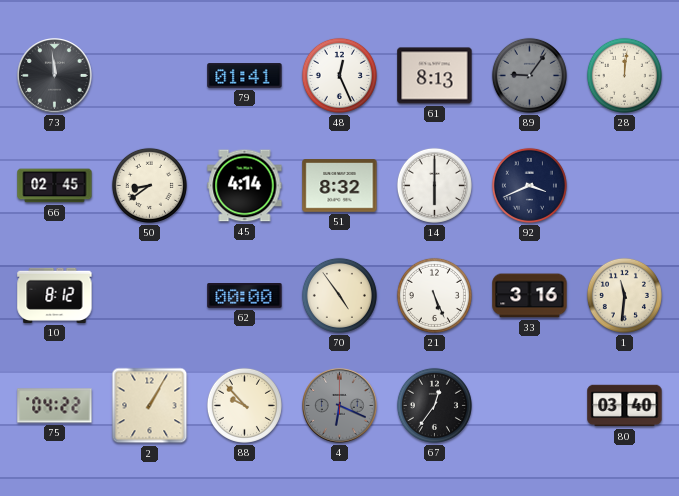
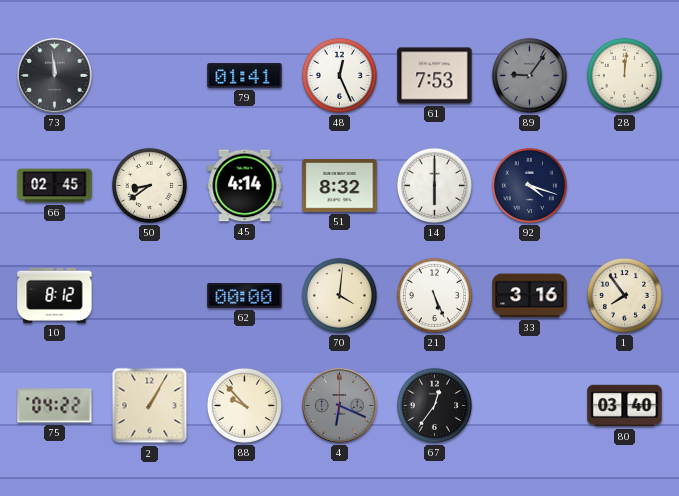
61: 8:13 -> 7:53 (435, 76)
92: 3:41 -> 4:18 (529, 185)
70: 4:54 -> 4:01 (339, 295)
1: 11:31 -> 7:54 (624, 295)
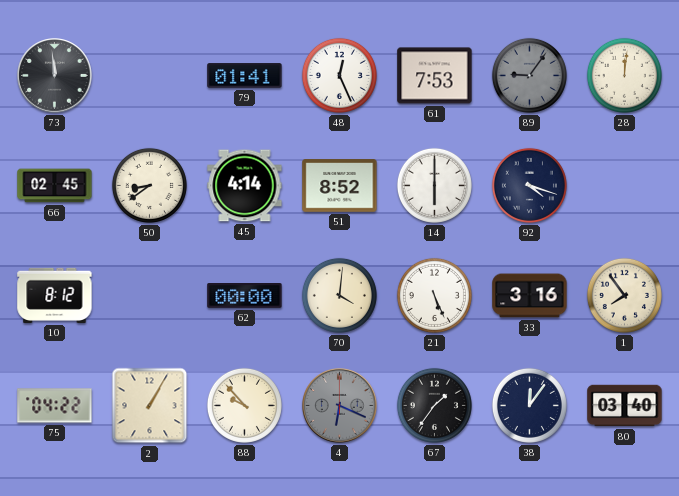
51: 8:32 -> 8:52 (340, 186)
67: 12:36 -> 1:36 (434, 405)
38: none -> 12:06 (529, 405)
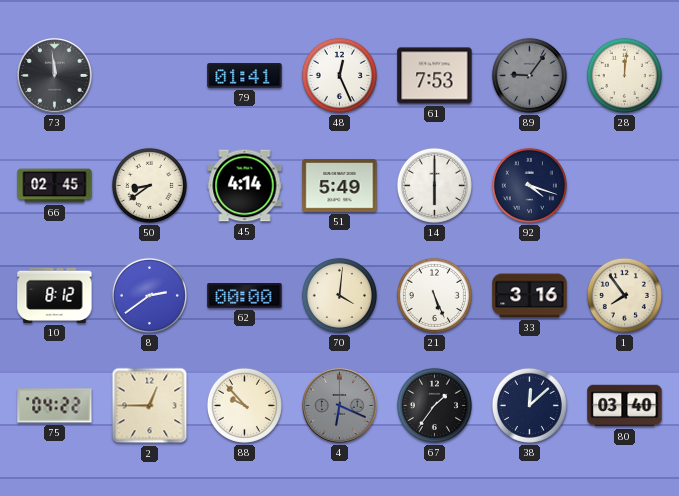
51: 8:52 -> 5:49 (340, 186)
8: none -> 2:39 (149, 295)
2: 1:05 -> 12:45 (150, 406)
38: 12:06 -> 12:08 (529, 405)
